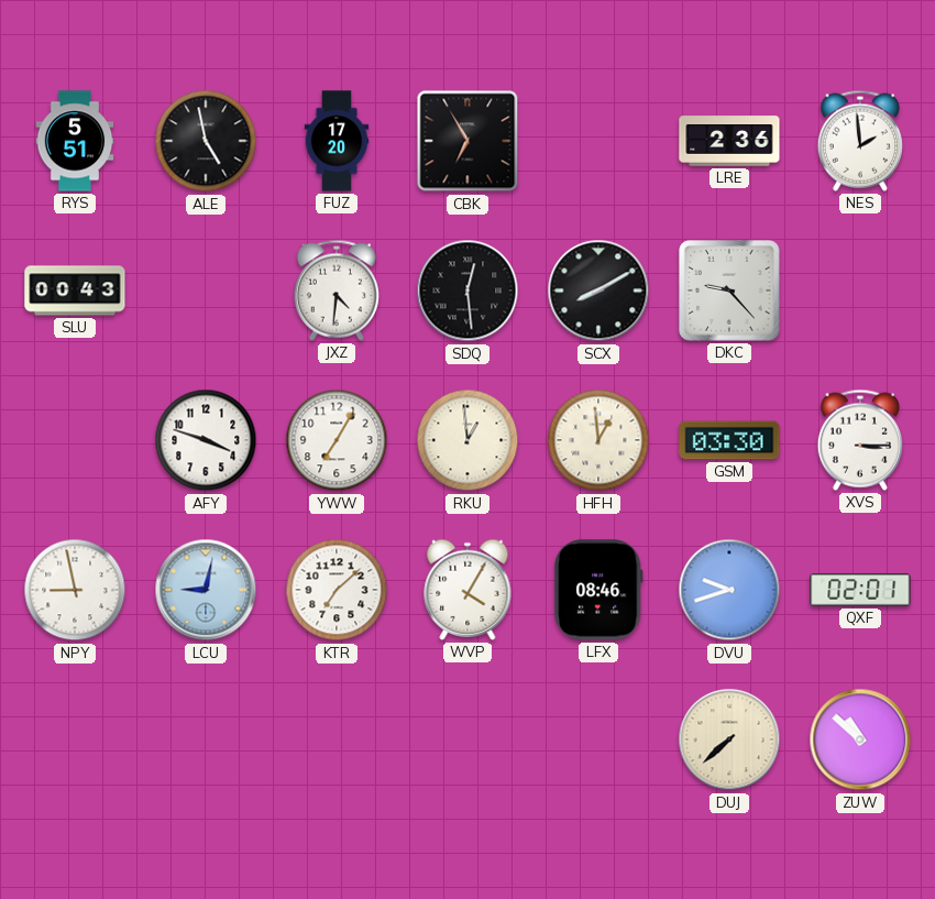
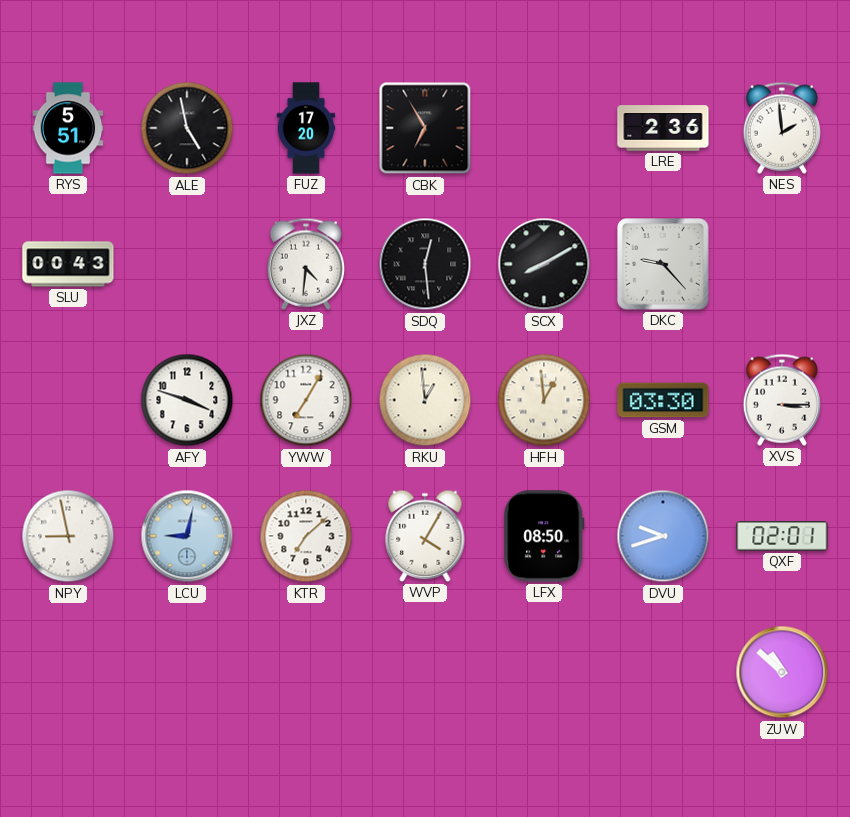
LFX: 08:46 -> 08:50 (544, 536)
DUJ: 7:38 -> none (729, 739)
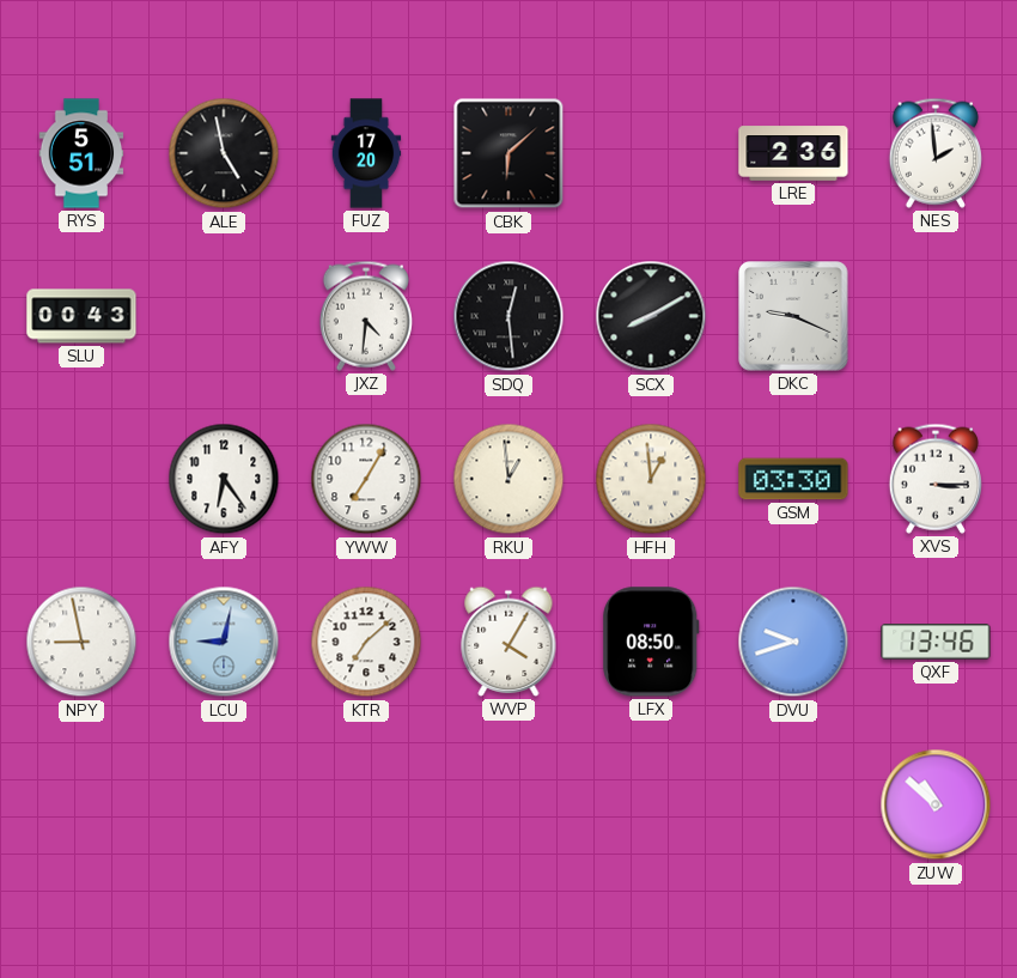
CBK: 6:55 -> 6:08 (508, 153)
DKC: 9:23 -> 9:19 (793, 316)
AFY: 3:48 -> 6:24 (224, 479)
QXF: 02:01 -> 13:46 (936, 642)
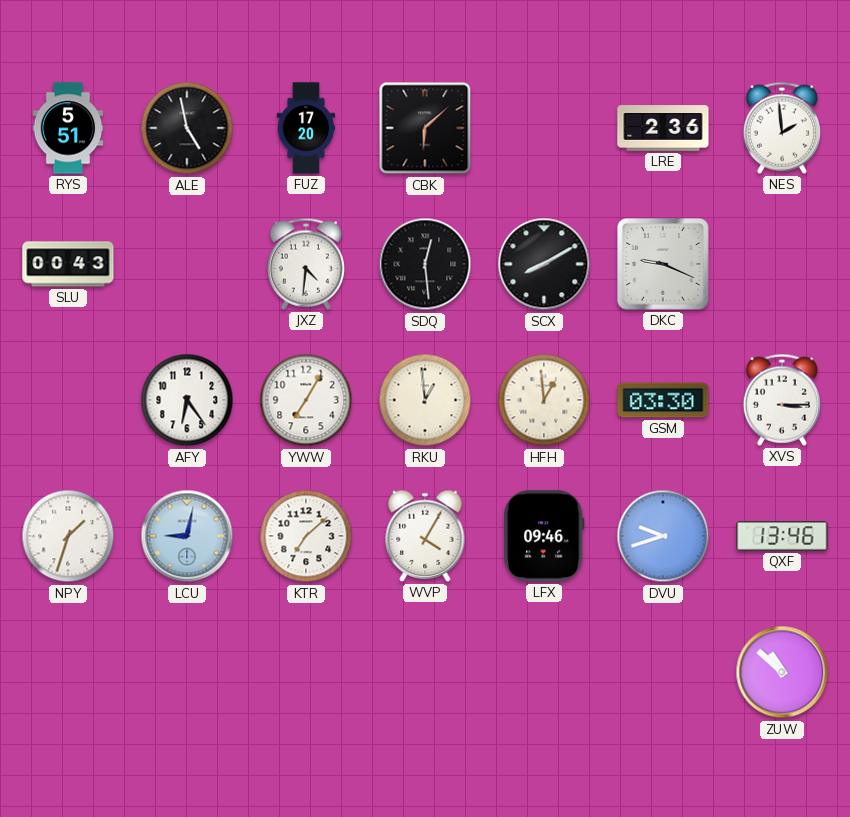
NPY: 8:58 -> 1:33 (68, 536)
LFX: 08:50 -> 09:46 (544, 536)
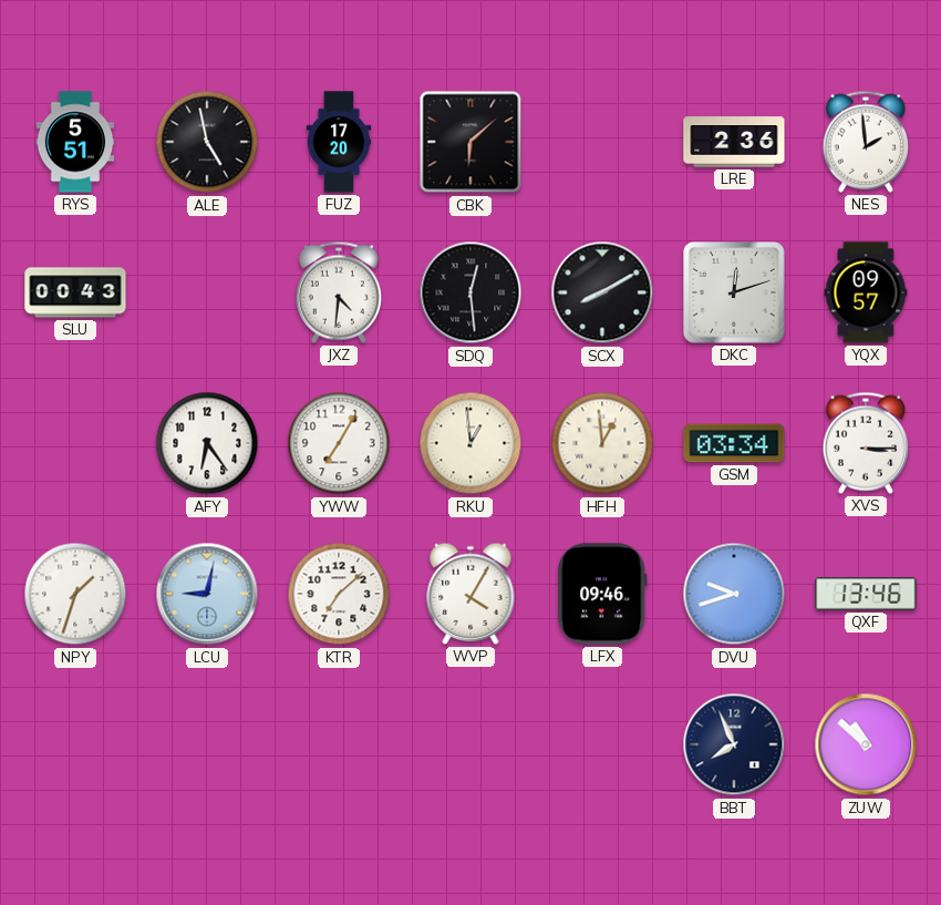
DKC: 9:19 -> 12:12 (734, 292)
YQX: none -> 09:57 (866, 292)
GSM: 03:30 -> 03:34 (734, 443)
BBT: none -> 7:56 (734, 744)
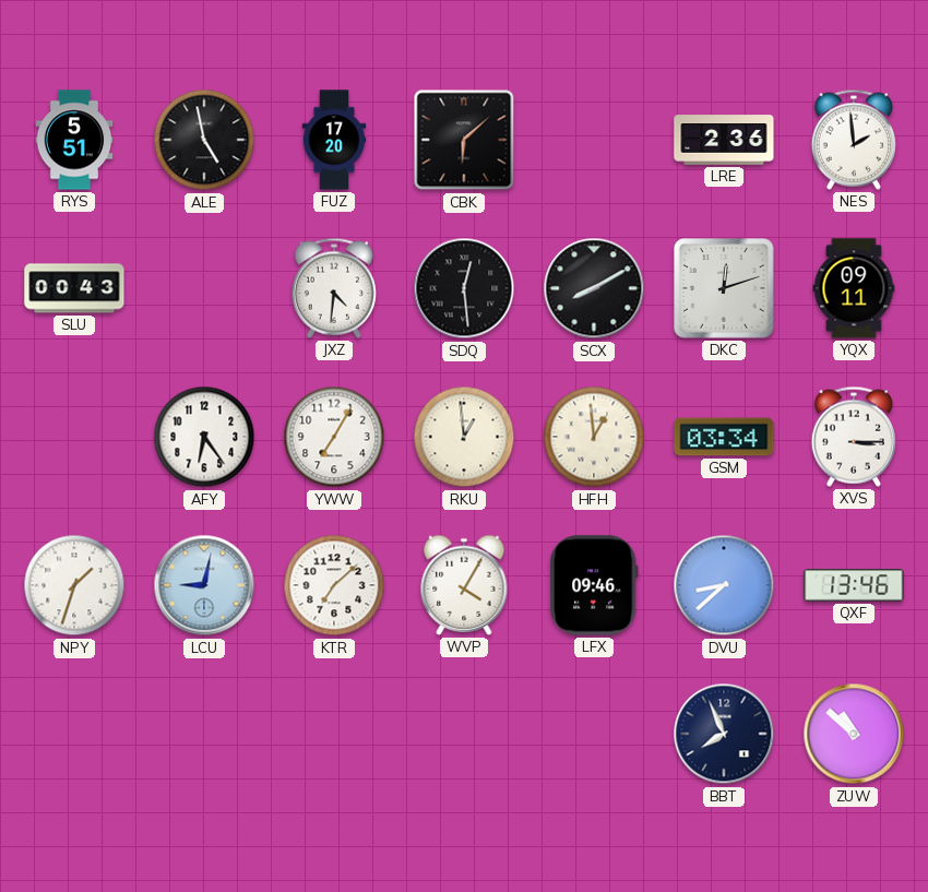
YQX: 09:57 -> 09:11 (854, 288)
DVU: 9:42 -> 8:38 (724, 585)
